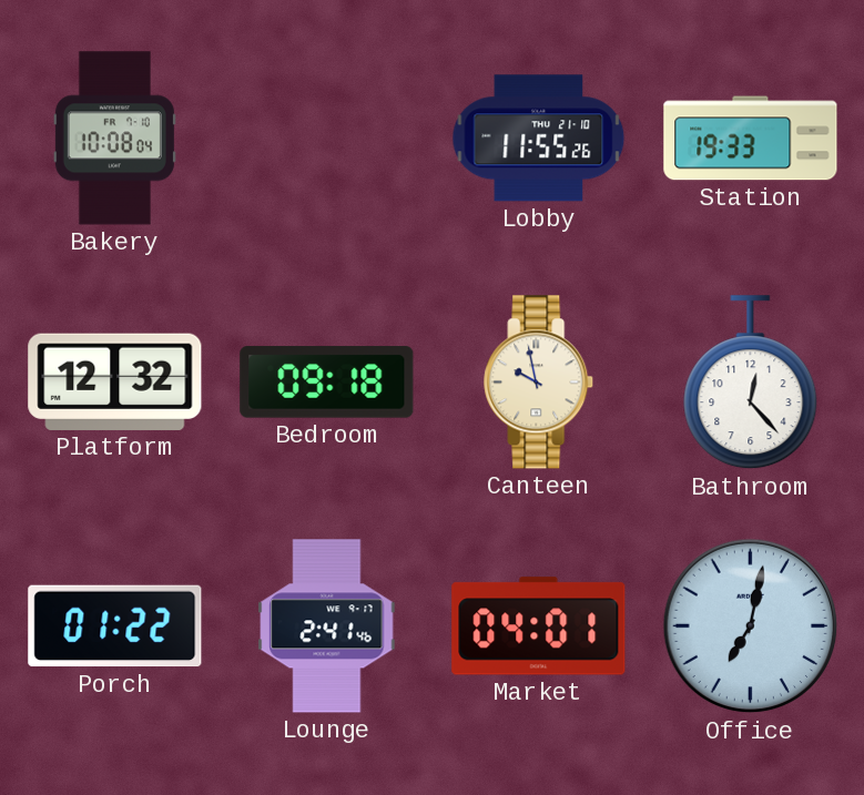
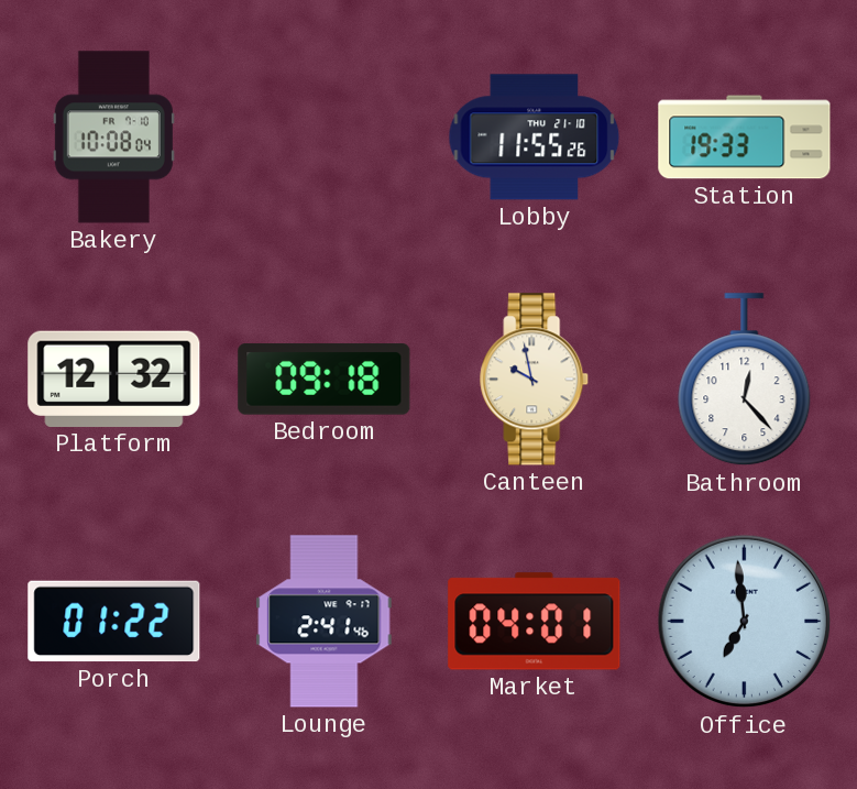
Office: 7:02 -> 6:59 (745, 622)
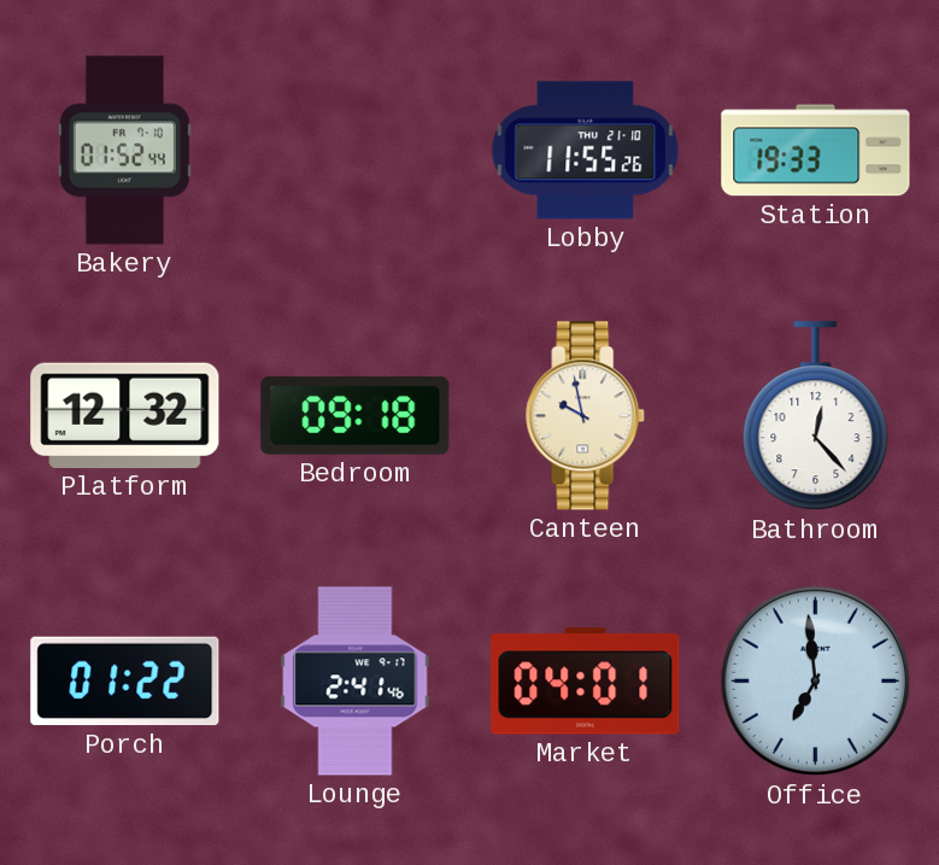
Bakery: 10:08 -> 01:52 (124, 151)
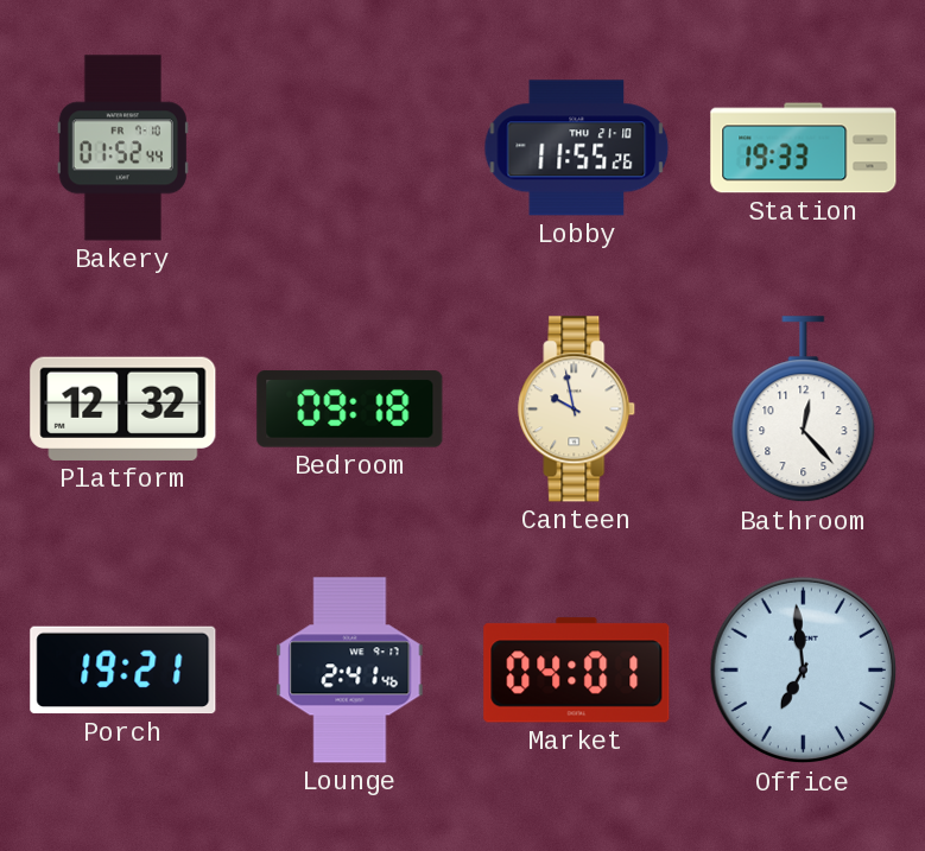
Porch: 01:22 -> 19:21 (123, 671)
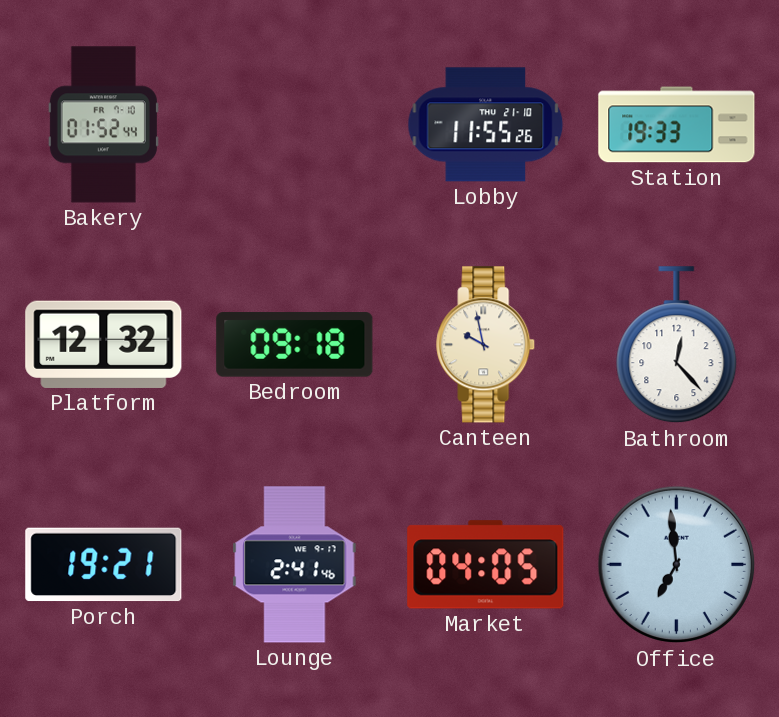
Market: 04:01 -> 04:05 (486, 565)
